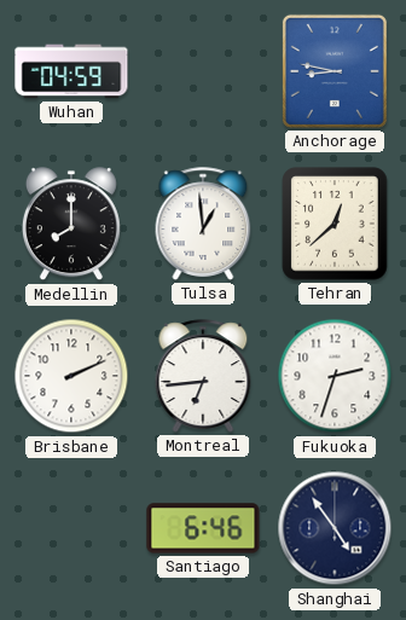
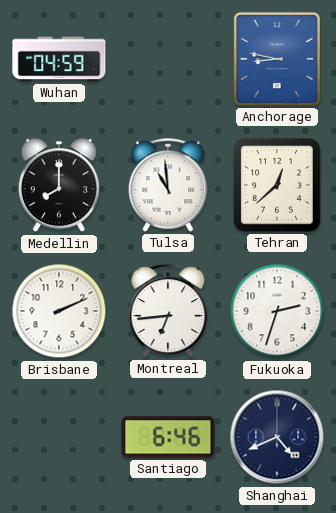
Tulsa: 12:59 -> 10:59 (168, 185)
Shanghai: 4:54 -> 4:41 (277, 437)
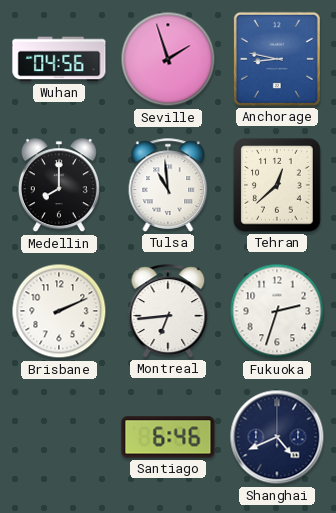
Wuhan: 04:59 -> 04:56 (59, 59)
Seville: none -> 1:57 (168, 59)
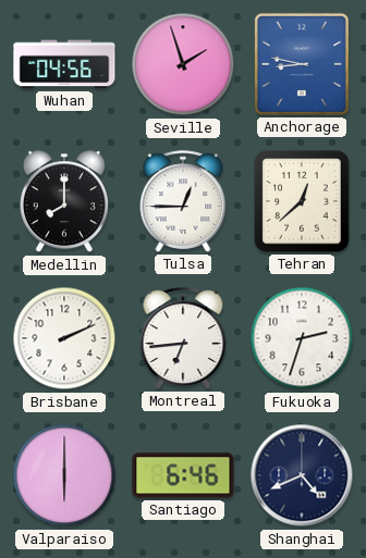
Tulsa: 10:59 -> 12:45 (183, 201)
Valparaiso: none -> 6:00 (64, 475)
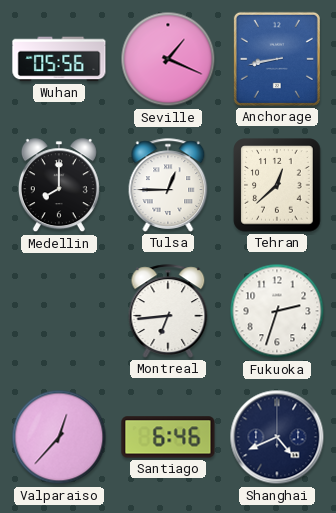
Wuhan: 04:56 -> 05:56 (59, 59)
Seville: 1:57 -> 1:19 (168, 59)
Anchorage: 8:47 -> 8:43 (277, 59)
Brisbane: 2:11 -> none (64, 338)
Valparaiso: 6:00 -> 12:37 (59, 437)
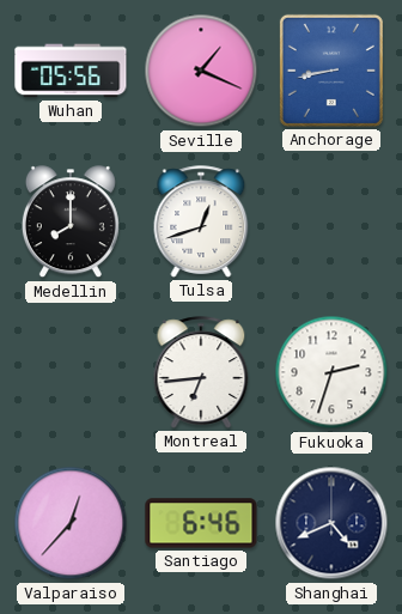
Tulsa: 12:45 -> 12:42 (201, 221)
Tehran: 12:38 -> none (277, 185)
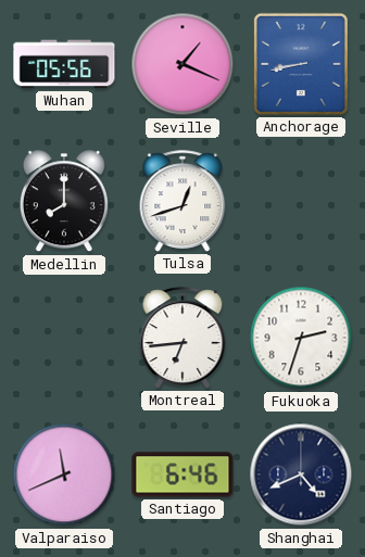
Valparaiso: 12:37 -> 11:41 (64, 474)
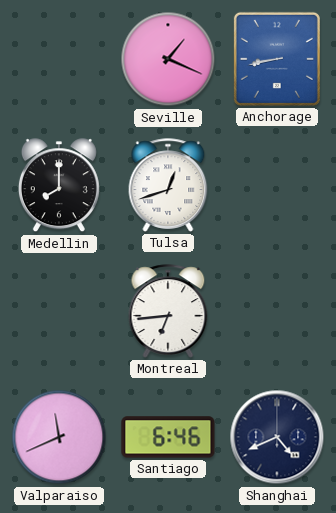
Wuhan: 05:56 -> none (64, 64)
Fukuoka: 2:33 -> none (301, 338)
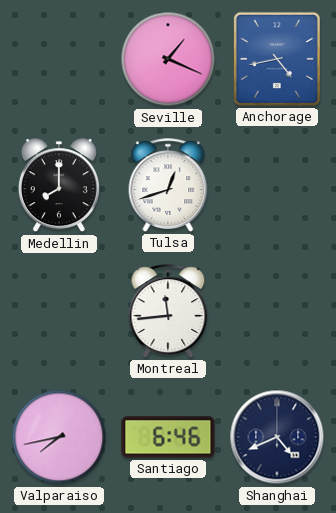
Anchorage: 8:43 -> 4:43 (277, 59)
Montreal: 6:44 -> 11:44 (168, 311)
Valparaiso: 11:41 -> 7:43 (59, 437)
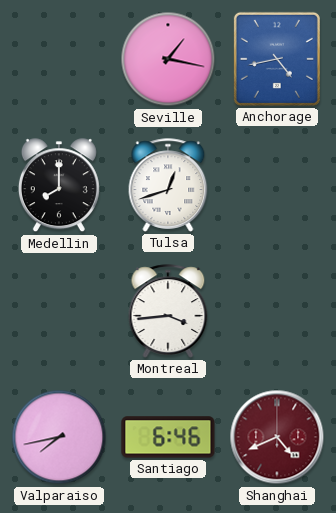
Seville: 1:19 -> 1:17 (168, 59)
Montreal: 11:44 -> 3:44 (168, 311)
Shanghai dial: navy -> burgundy (277, 437)
